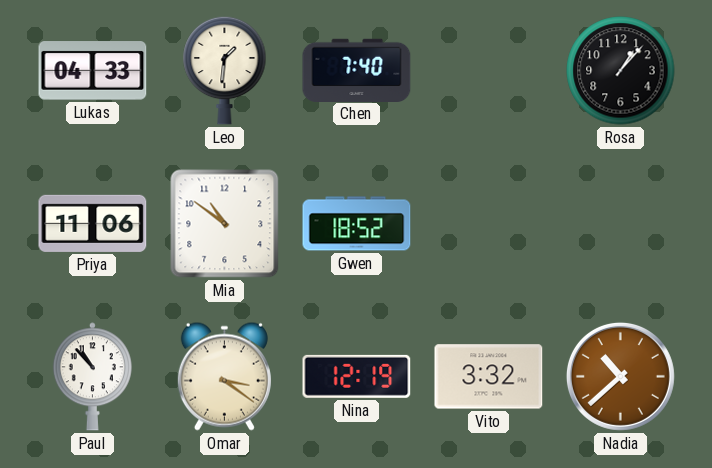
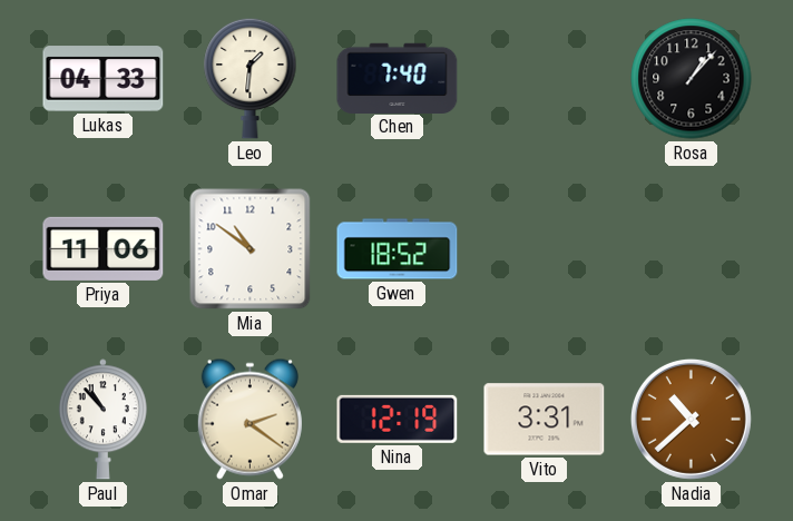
Omar: 3:21 -> 2:21 (249, 419)
Vito: 3:32 -> 3:31 (545, 420)
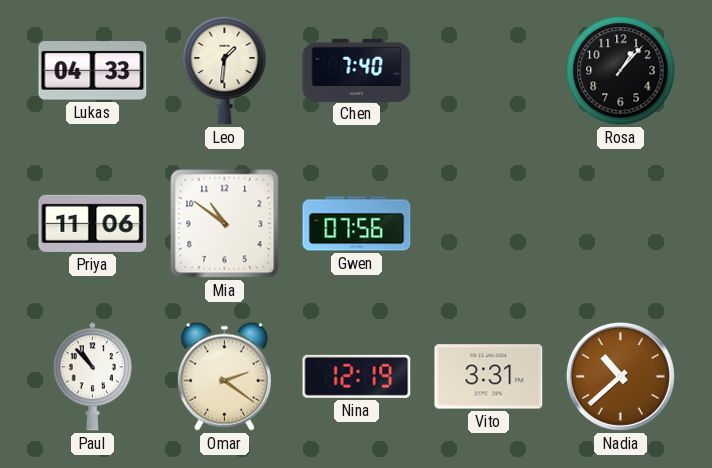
Gwen: 18:52 -> 07:56 (357, 224)
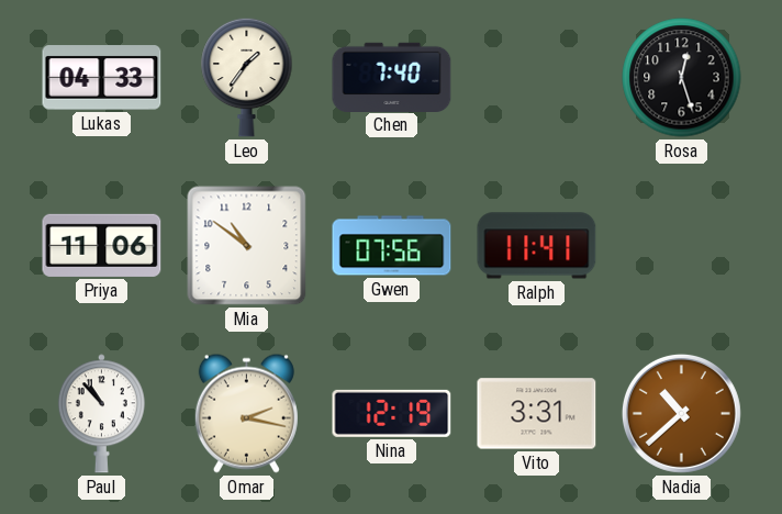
Leo: 1:31 -> 1:36 (247, 77)
Rosa: 1:07 -> 12:27 (682, 78)
Ralph: none -> 11:41 (537, 246)
Omar: 2:21 -> 2:17 (246, 413)
